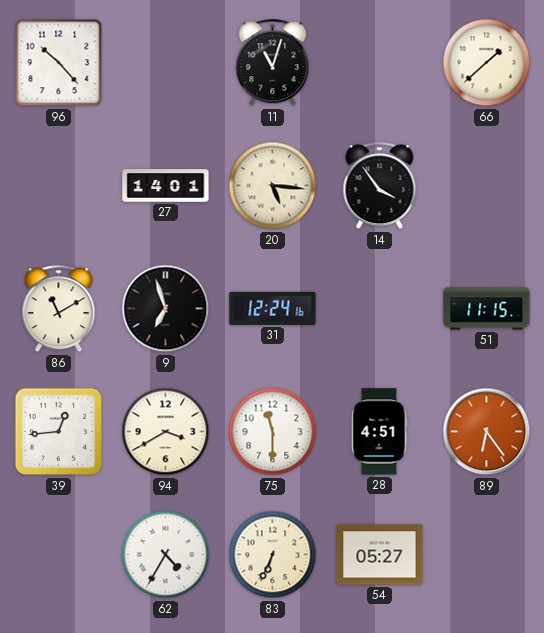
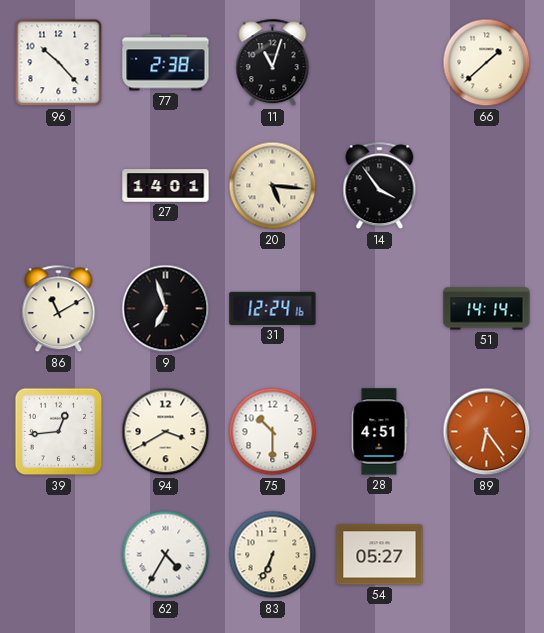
77: none -> 2:38 (166, 63)
51: 11:15 -> 14:14 (487, 309)
75: 11:30 -> 10:30 (273, 432)
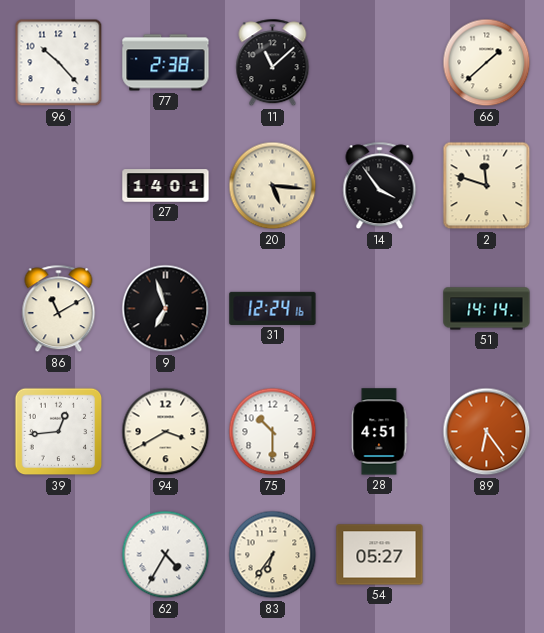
11: 11:03 -> 11:08 (273, 63)
2: none -> 11:48 (487, 186)
83: 6:34 -> 6:36 (273, 555)
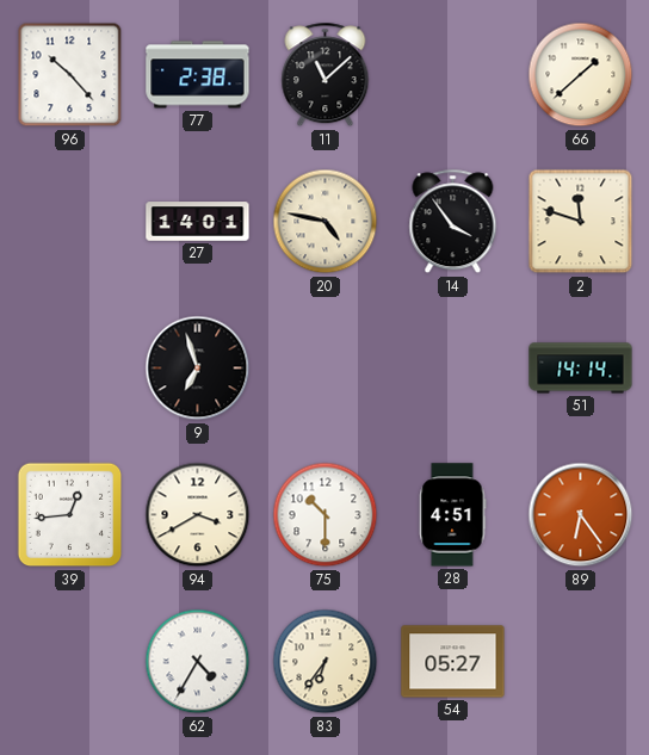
20: 5:16 -> 4:47 (326, 222)
86: 11:10 -> none (59, 309)
31: 12:24 -> none (273, 308)
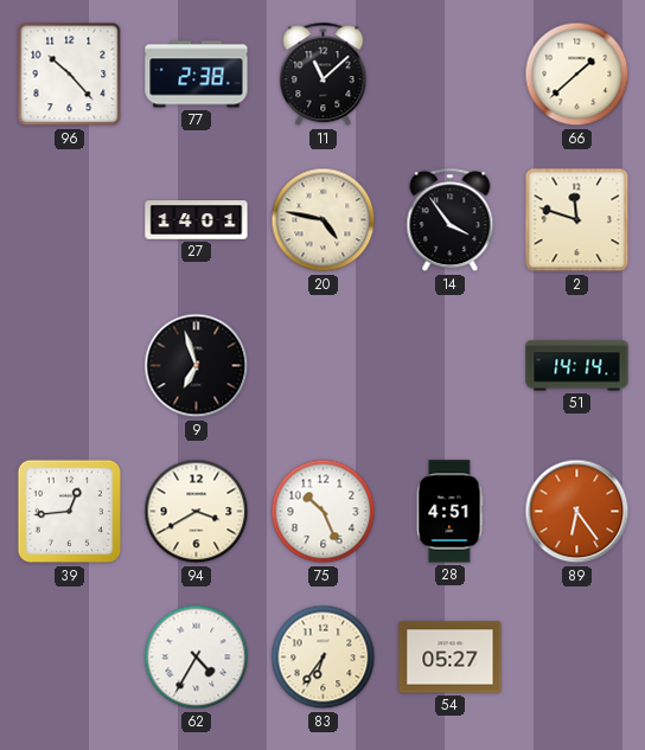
75: 10:30 -> 10:26 (324, 512)
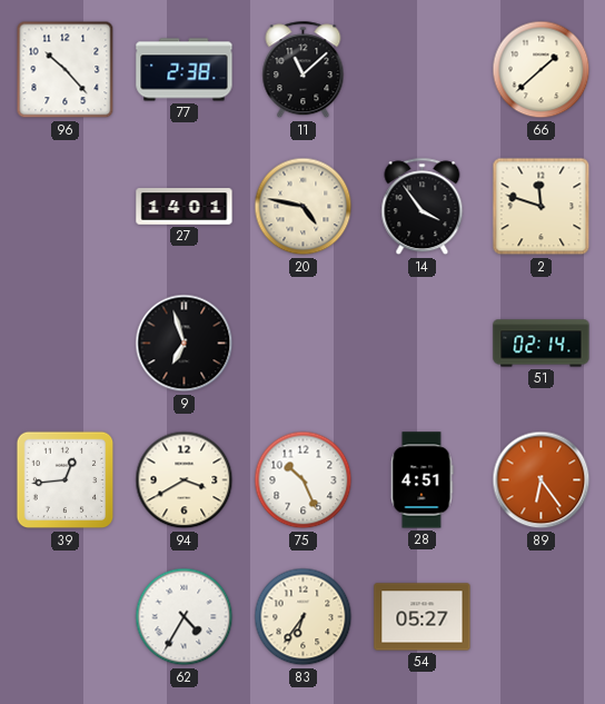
51: 14:14 -> 02:14 (542, 344)
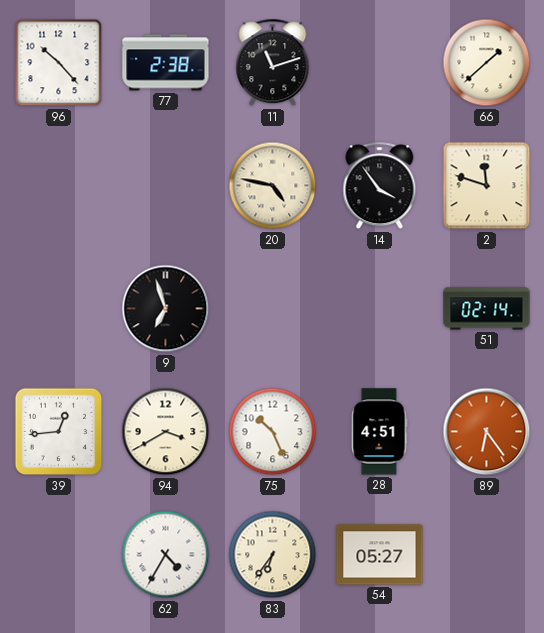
11: 11:08 -> 11:12 (273, 63)
27: 14:01 -> none (185, 207)
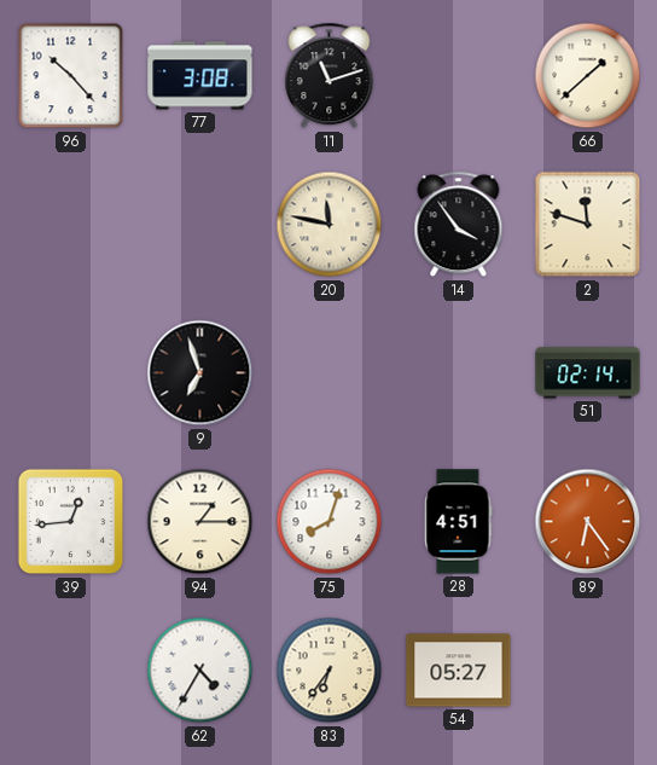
77: 2:38 -> 3:08 (200, 76)
20: 4:47 -> 11:47 (330, 225)
94: 3:40 -> 1:15 (200, 522)
75: 10:26 -> 8:03 (330, 522)
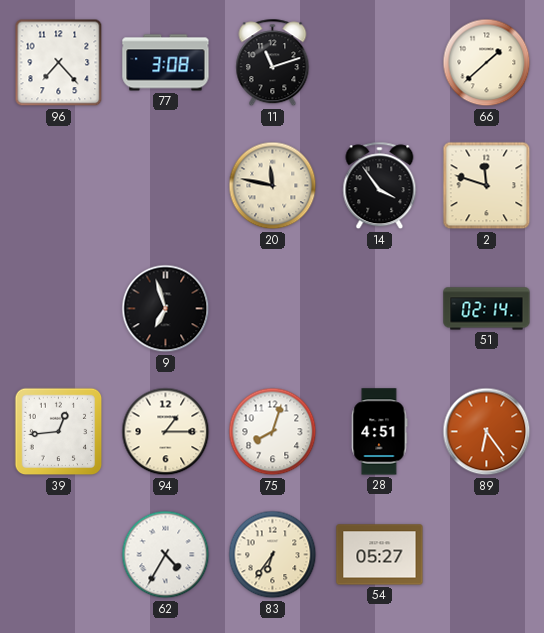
96: 10:23 -> 7:23 (59, 63)
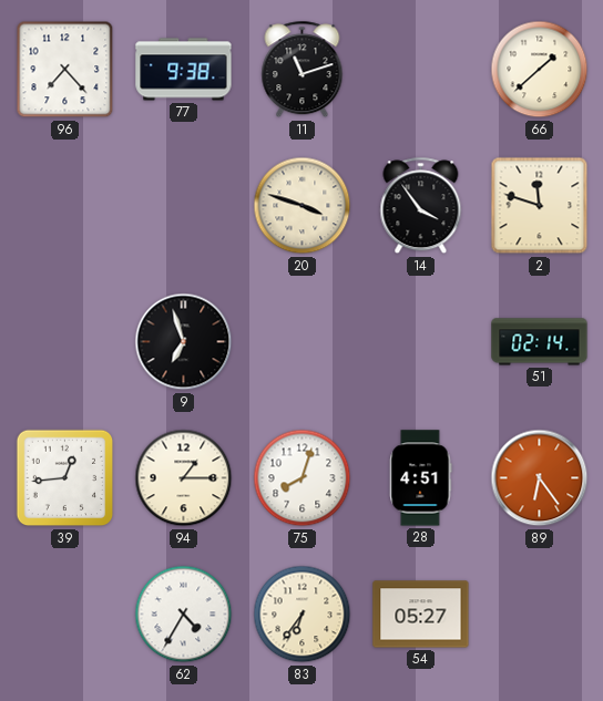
77: 3:08 -> 9:38 (184, 70)
20: 11:47 -> 3:48 (303, 206)
